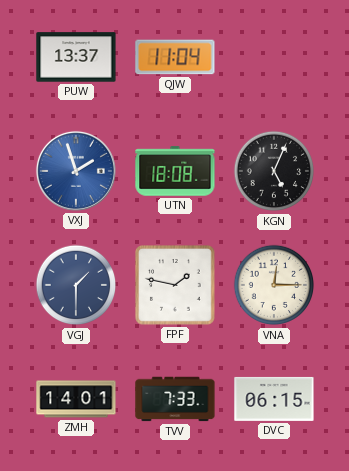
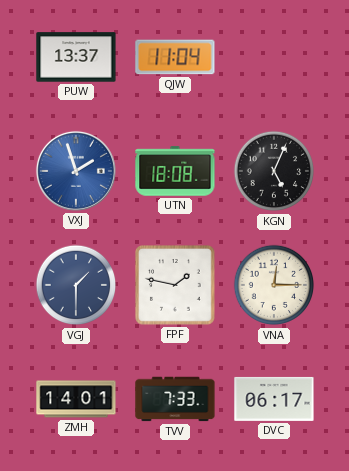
DVC: 06:15 -> 06:17 (274, 399)
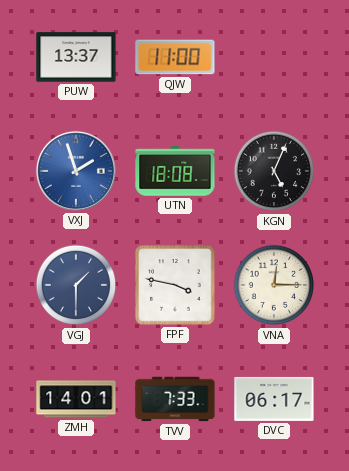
QJW: 11:04 -> 11:00 (175, 57)
FPF: 1:47 -> 3:47 (176, 286)
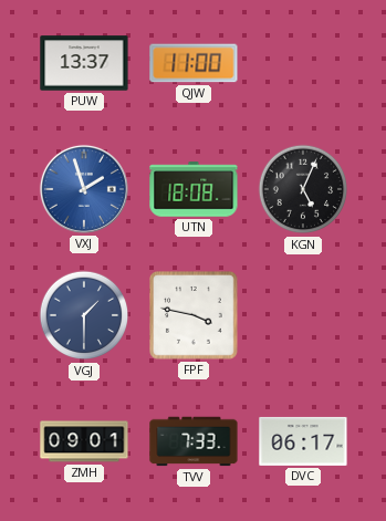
VNA: 12:15 -> none (274, 285)
ZMH: 14:01 -> 09:01 (84, 441)
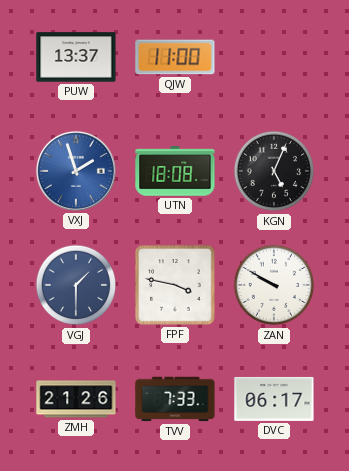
ZAN: none -> 9:50 (274, 285)
ZMH: 09:01 -> 21:26 (76, 399)
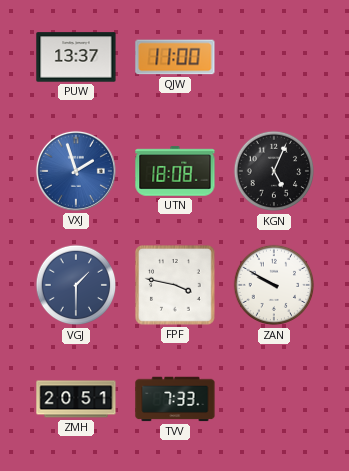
ZMH: 21:26 -> 20:51 (76, 399)
DVC: 06:17 -> none (274, 399)
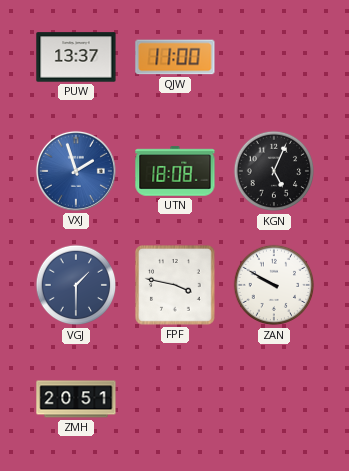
TVV: 7:33 -> none (175, 399)
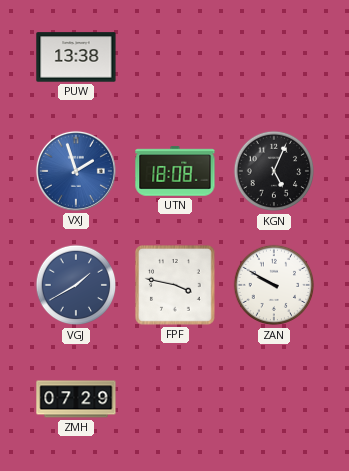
PUW: 13:37 -> 13:38 (76, 57)
QJW: 11:00 -> none (175, 57)
VGJ: 1:30 -> 1:40 (76, 285)
ZMH: 20:51 -> 07:29 (76, 399)
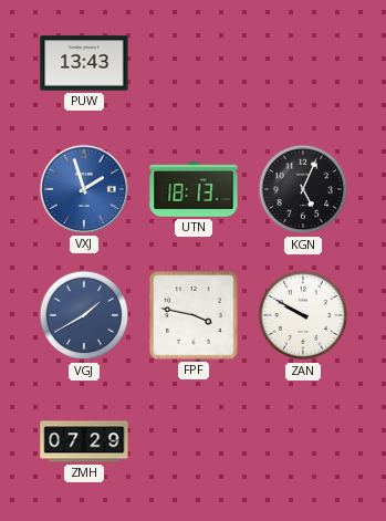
PUW: 13:38 -> 13:43 (84, 63)
UTN: 18:08 -> 18:13 (194, 189)
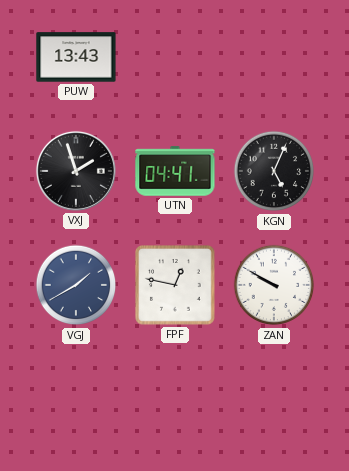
VXJ dial: blue -> black (76, 171)
UTN: 18:13 -> 04:41 (175, 171)
FPF: 3:47 -> 12:47 (176, 286)
ZMH: 07:29 -> none (84, 441)
